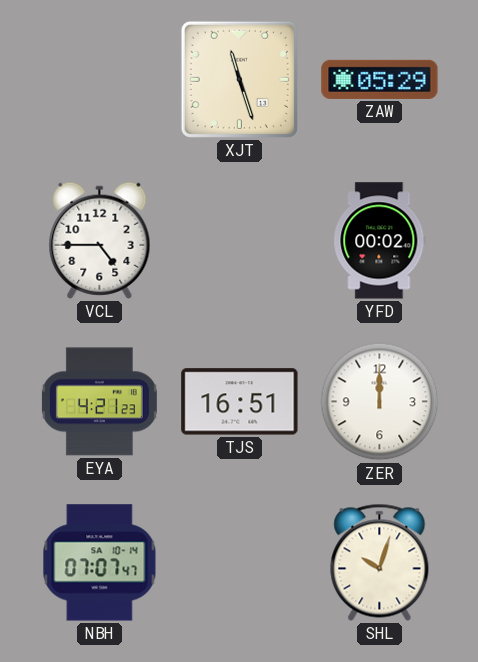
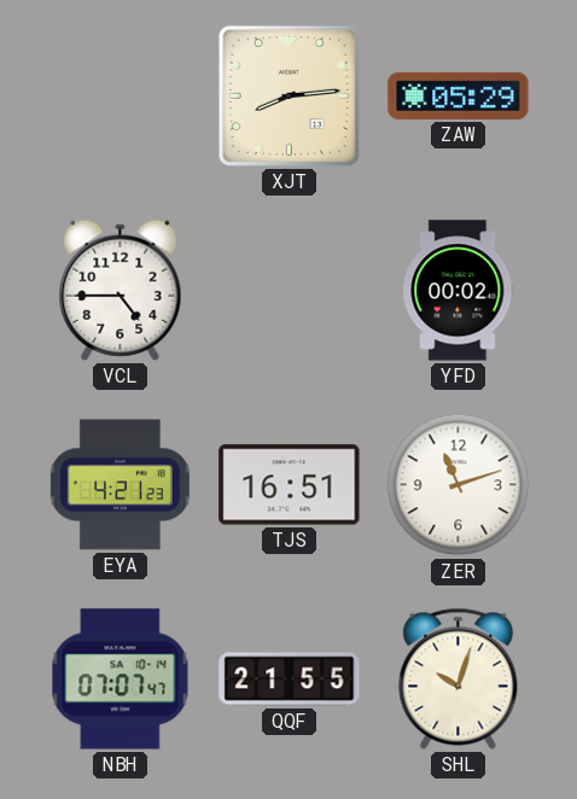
XJT: 11:27 -> 8:14 (288, 95)
ZER: 12:00 -> 11:12 (459, 485)
QQF: none -> 21:55 (290, 680)
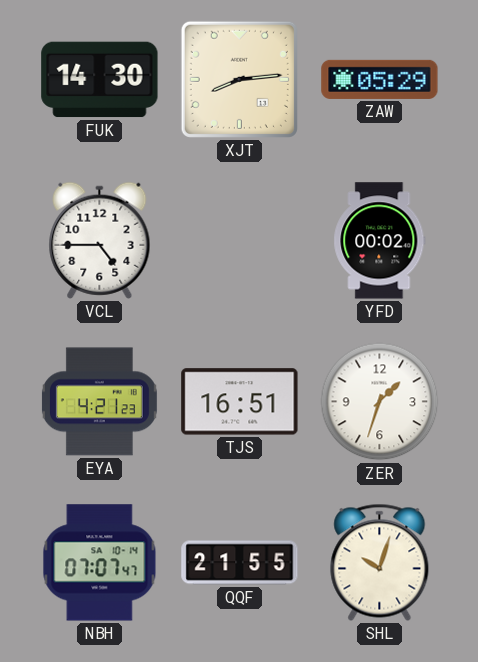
FUK: none -> 14:30 (100, 80)
ZER: 11:12 -> 1:33 (380, 402)
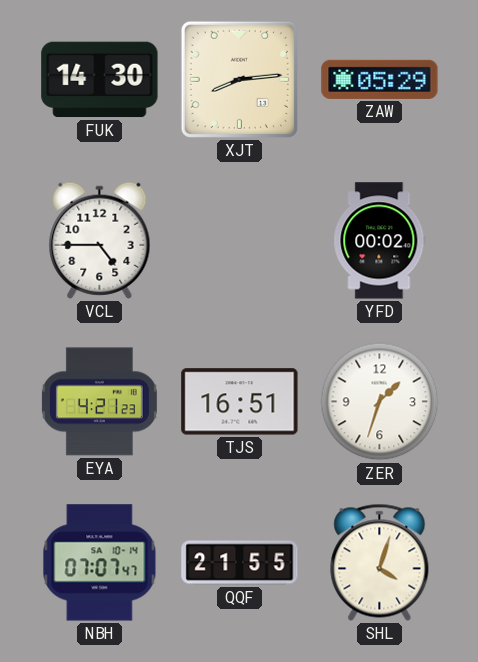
SHL: 10:03 -> 4:03 (380, 562)
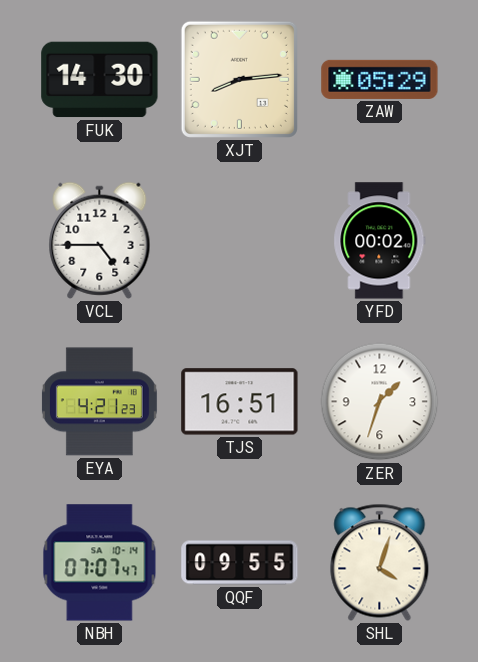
QQF: 21:55 -> 09:55 (240, 563)
